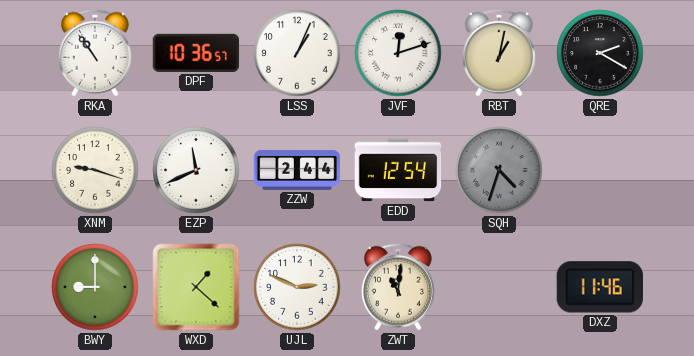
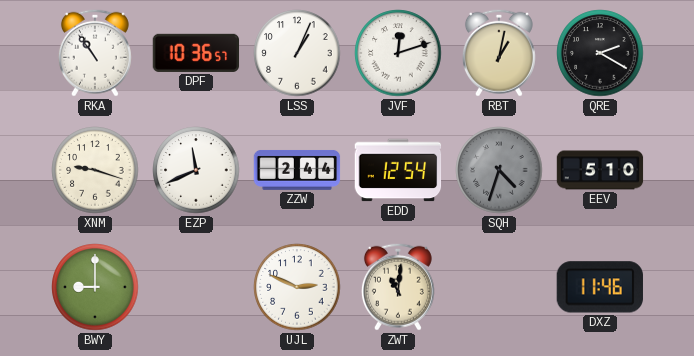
EEV: none -> 5:10 (600, 170)
WXD: 1:22 -> none (196, 287)
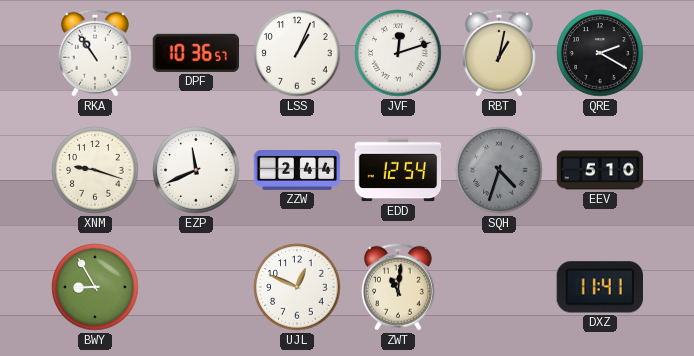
BWY: 9:00 -> 8:55 (95, 287)
UJL: 2:49 -> 12:49 (297, 287)
DXZ: 11:46 -> 11:41 (600, 287)
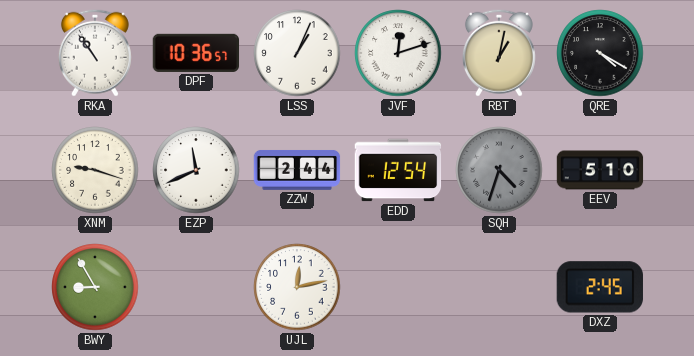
QRE: 2:20 -> 4:20 (600, 53)
UJL: 12:49 -> 12:13 (297, 287)
ZWT: 11:01 -> none (398, 287)
DXZ: 11:41 -> 2:45 (600, 287)
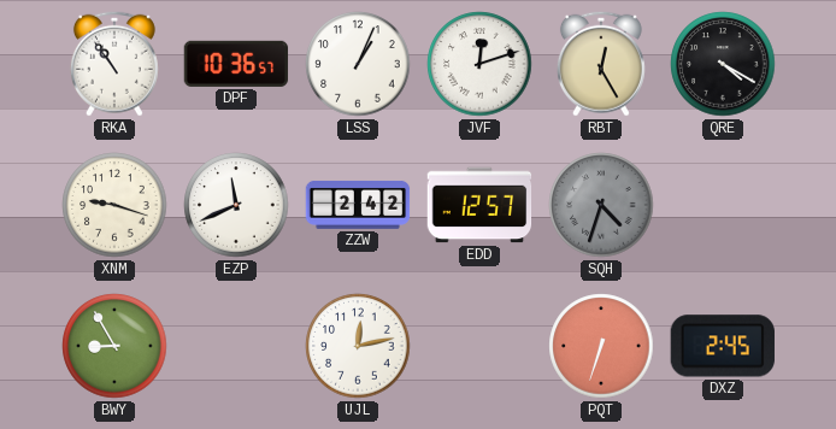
RBT: 1:02 -> 12:25 (601, 64)
ZZW: 2:44 -> 2:42 (358, 205)
EDD: 12:54 -> 12:57 (479, 205)
EEV: 5:10 -> none (600, 170)
PQT: none -> 6:33 (601, 346)
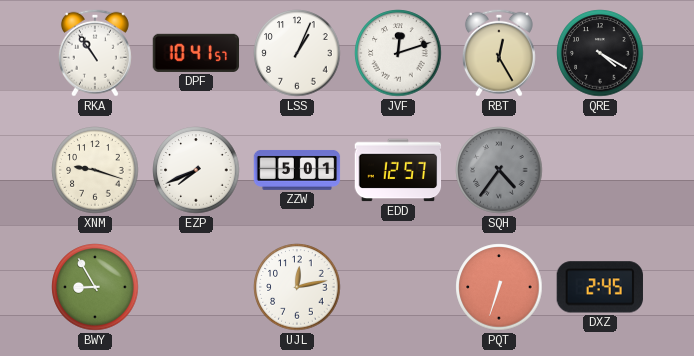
DPF: 10:36 -> 10:41 (196, 53)
EZP: 11:41 -> 7:41 (196, 170)
ZZW: 2:42 -> 5:01 (297, 170)
SQH: 4:33 -> 4:36 (499, 170)
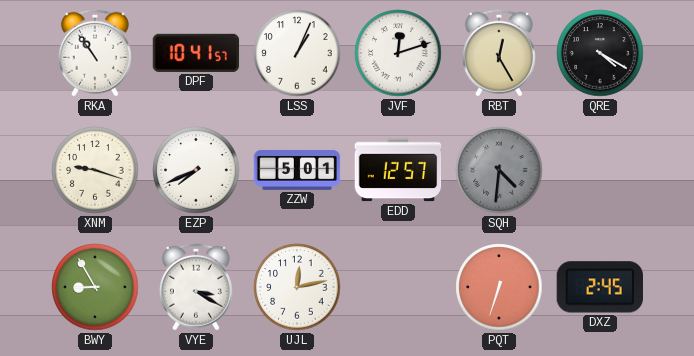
SQH: 4:36 -> 4:31 (499, 170)
VYE: none -> 3:20 (196, 287)
